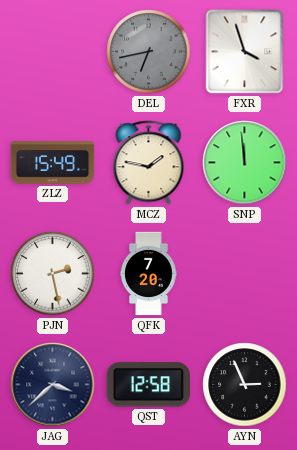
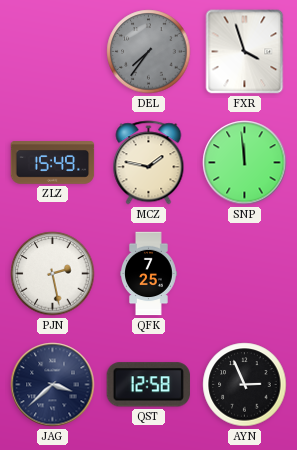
DEL: 6:43 -> 7:36 (149, 52)
QFK: 7:20 -> 7:25 (149, 274)
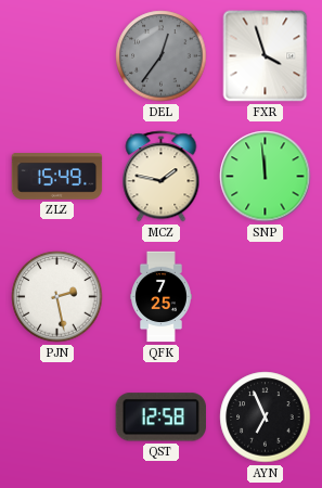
DEL: 7:36 -> 12:36 (162, 56)
JAG: 3:38 -> none (53, 385)
AYN: 2:56 -> 6:56 (266, 418)
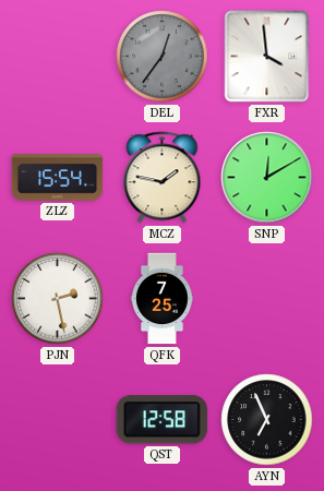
FXR: 3:57 -> 3:59 (267, 57)
ZLZ: 15:49 -> 15:54 (58, 178)
SNP: 11:59 -> 12:10 (267, 178)
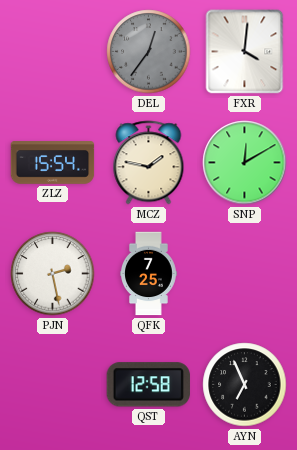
FXR: 3:59 -> 4:01 (245, 52)
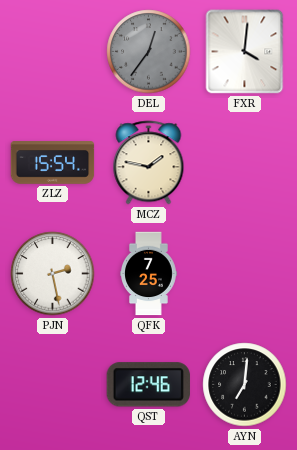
SNP: 12:10 -> none (245, 163)
QST: 12:58 -> 12:46 (148, 385)
AYN: 6:56 -> 7:01 (245, 385)
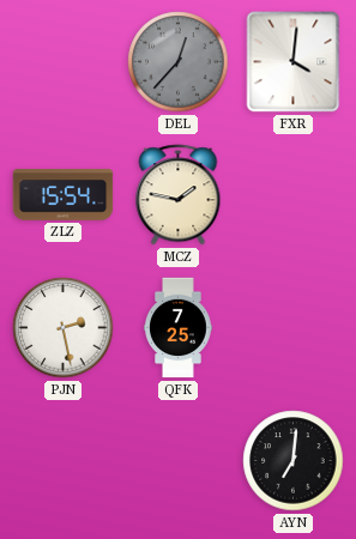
DEL: 12:36 -> 12:37 (179, 62)
QST: 12:46 -> none (148, 385)
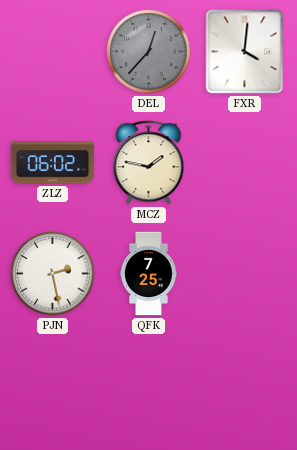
ZLZ: 15:54 -> 06:02 (53, 163)
AYN: 7:01 -> none (294, 461)
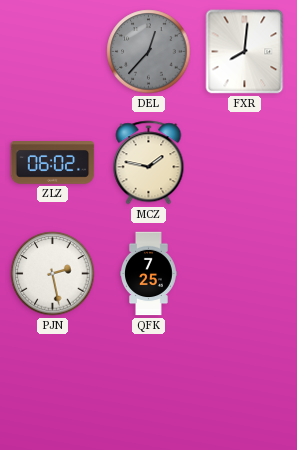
FXR: 4:01 -> 8:01 (245, 52)
